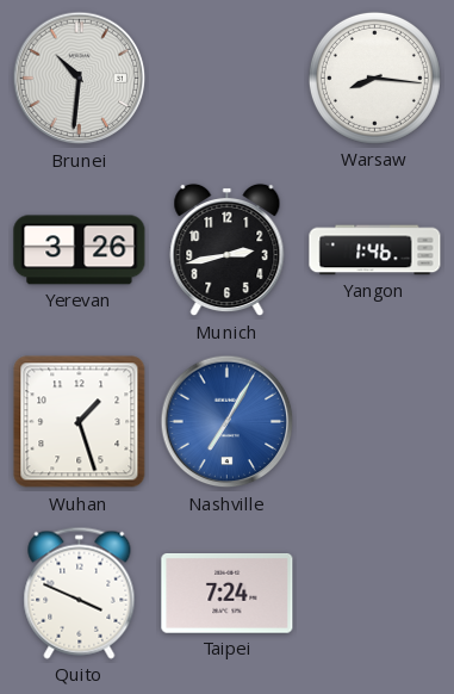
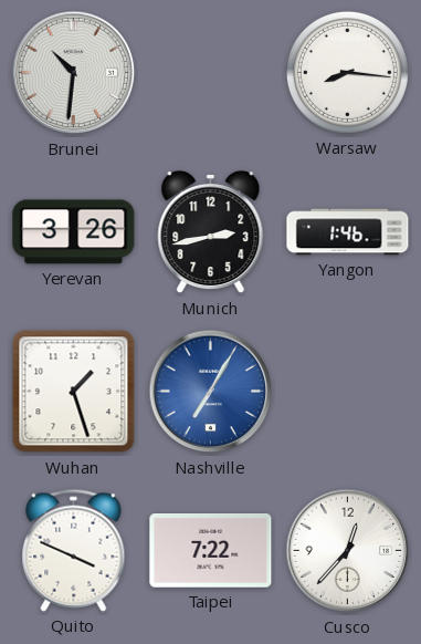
Taipei: 7:24 -> 7:22 (211, 551)
Cusco: none -> 12:37 (348, 551)
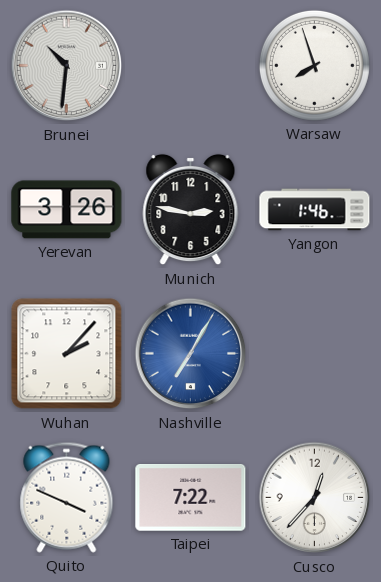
Warsaw: 8:16 -> 7:57 (314, 65)
Munich: 2:43 -> 2:47 (191, 210)
Wuhan: 1:27 -> 2:07 (67, 354)
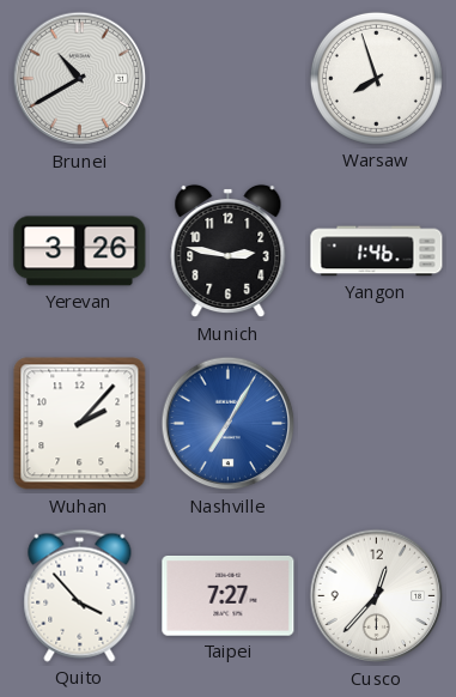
Brunei: 10:31 -> 10:40 (80, 79)
Quito: 3:49 -> 3:53 (80, 595)
Taipei: 7:22 -> 7:27 (229, 596)
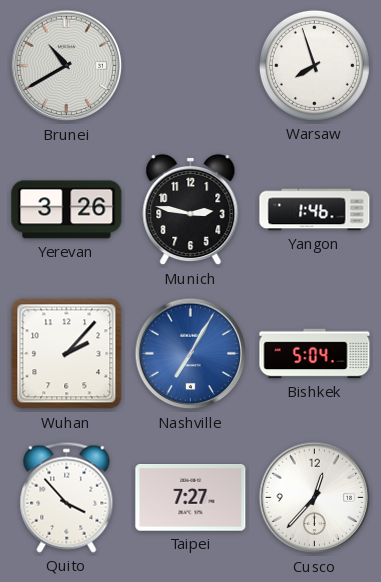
Bishkek: none -> 5:04 (315, 354)
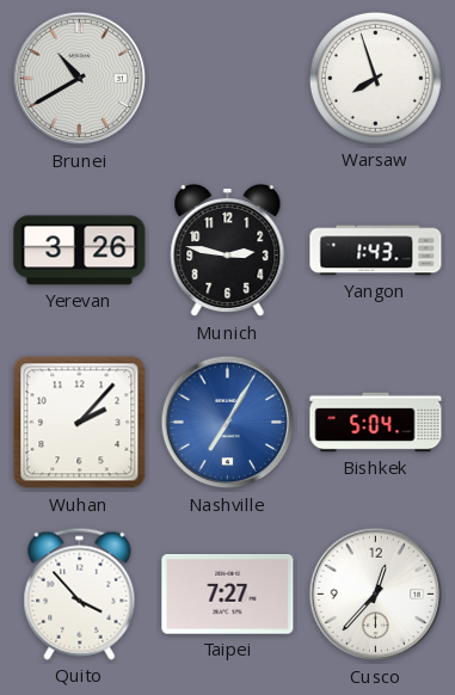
Yangon: 1:46 -> 1:43 (376, 251)
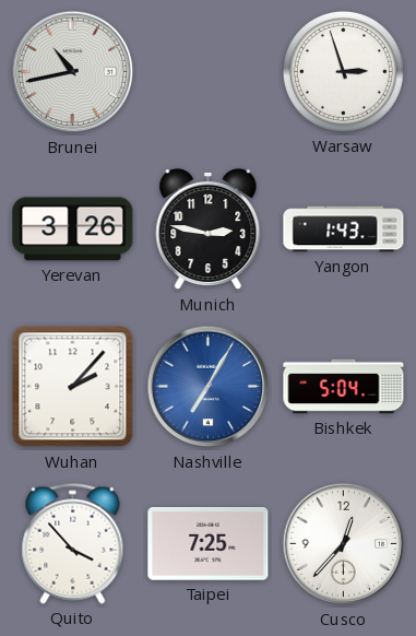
Brunei: 10:40 -> 10:43 (73, 72)
Warsaw: 7:57 -> 2:57 (343, 71)
Taipei: 7:27 -> 7:25 (209, 544)
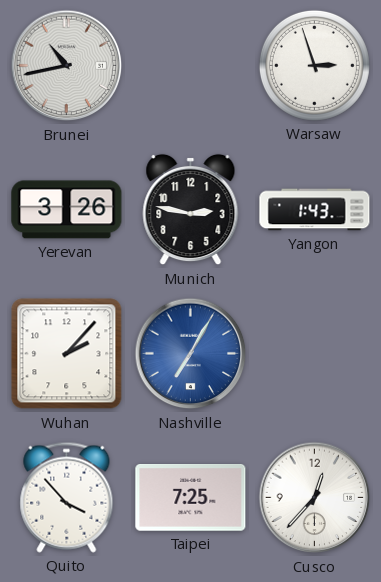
Bishkek: 5:04 -> none (344, 387)
